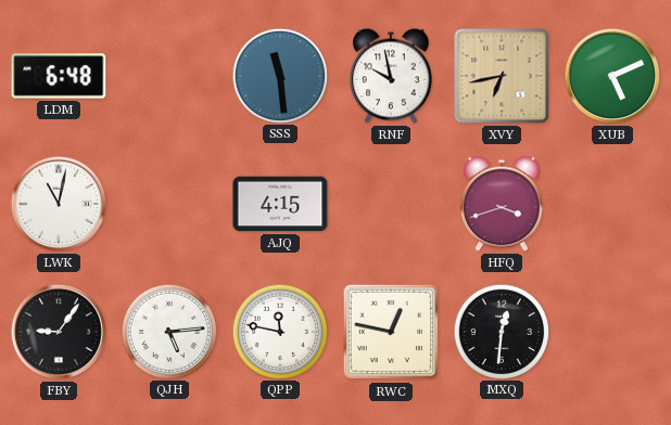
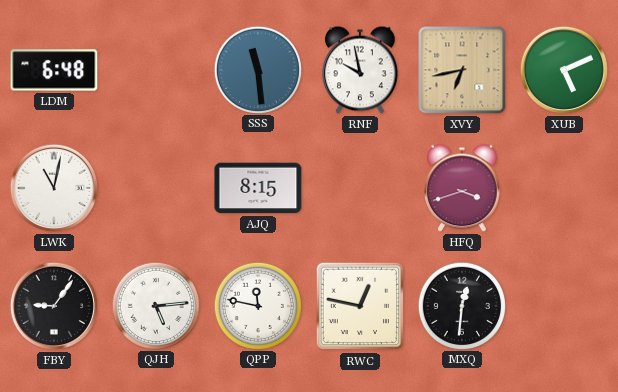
AJQ: 4:15 -> 8:15 (258, 188)
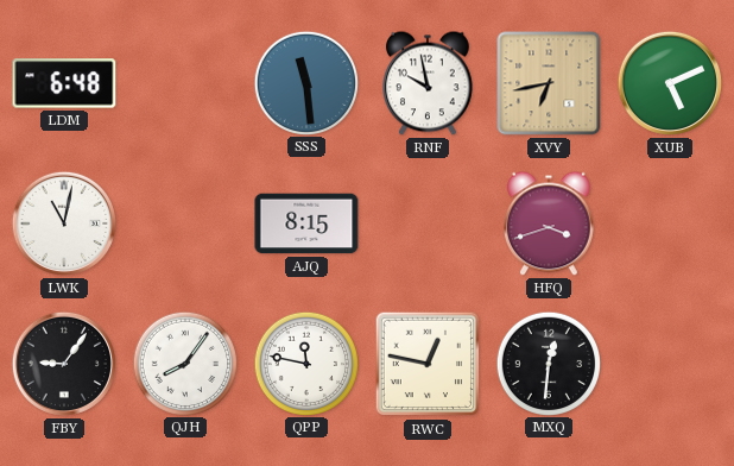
QJH: 5:14 -> 8:06 (184, 363)
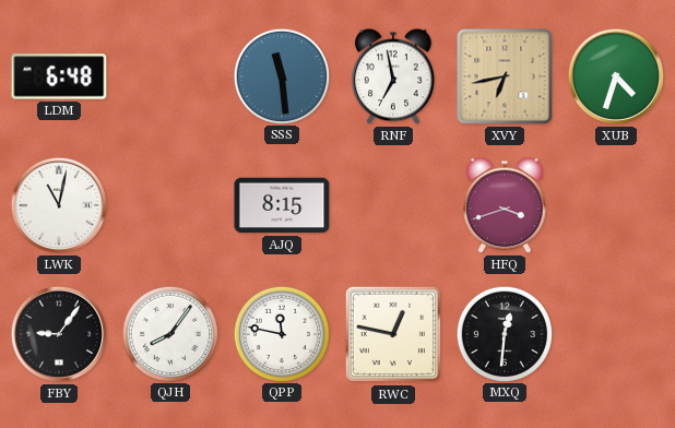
RNF: 9:58 -> 6:58 (394, 76)
XUB: 5:11 -> 4:33 (616, 76)
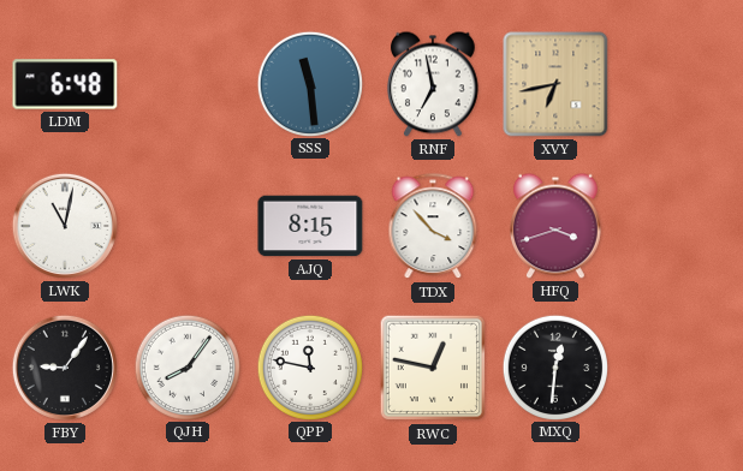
XUB: 4:33 -> none (616, 76)
TDX: none -> 3:53 (433, 227)
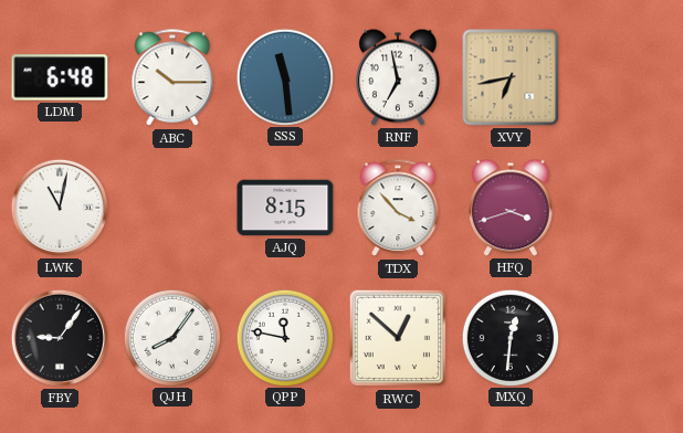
ABC: none -> 10:15 (172, 78)
RWC: 12:47 -> 12:52 (398, 338)
